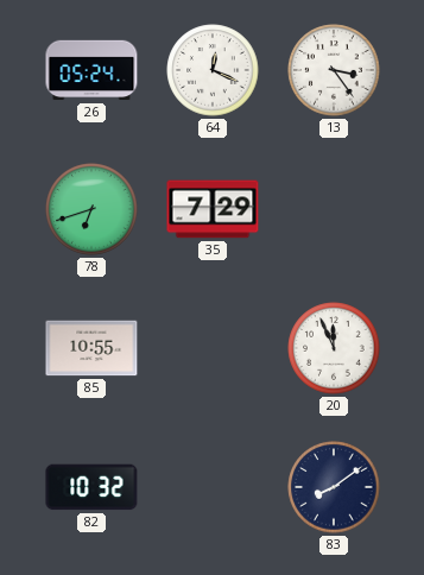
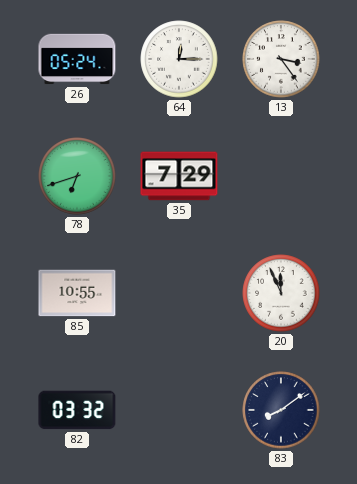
64: 12:19 -> 12:15 (179, 59)
82: 10:32 -> 03:32 (77, 410)
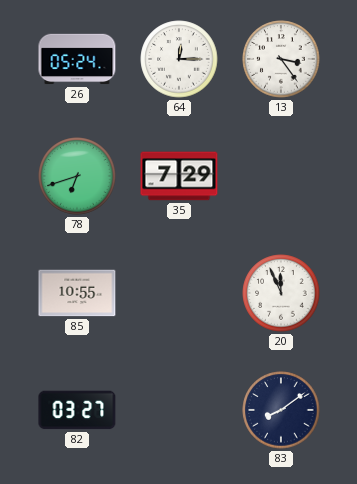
82: 03:32 -> 03:27 (77, 410)
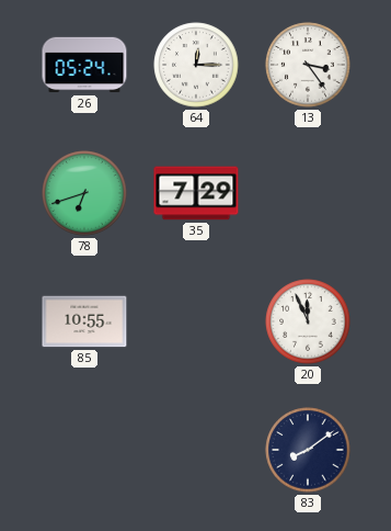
82: 03:27 -> none (77, 410)
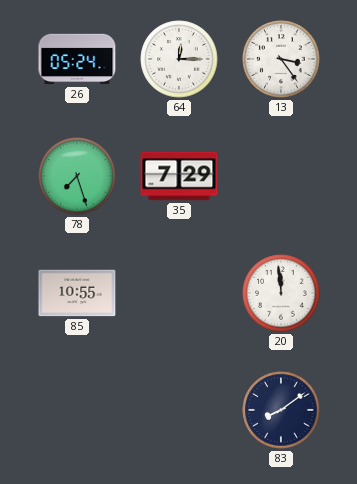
78: 6:42 -> 7:27 (77, 176)
20: 11:56 -> 11:59 (281, 293)
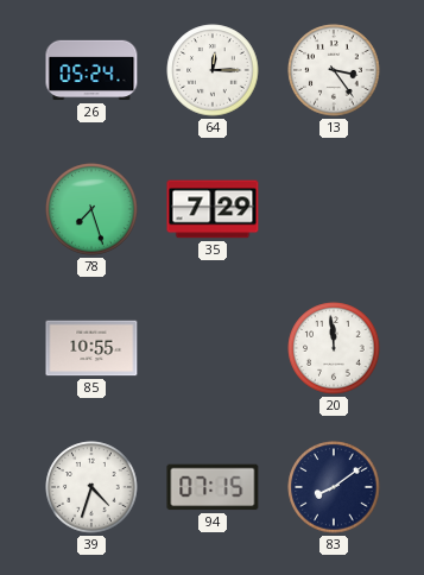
39: none -> 4:33 (91, 487)
94: none -> 07:15 (213, 487)
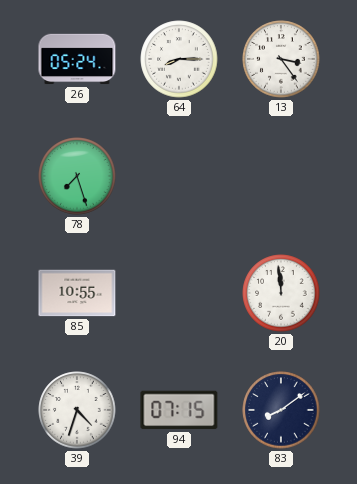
64: 12:15 -> 8:15 (179, 59)
35: 7:29 -> none (213, 209)
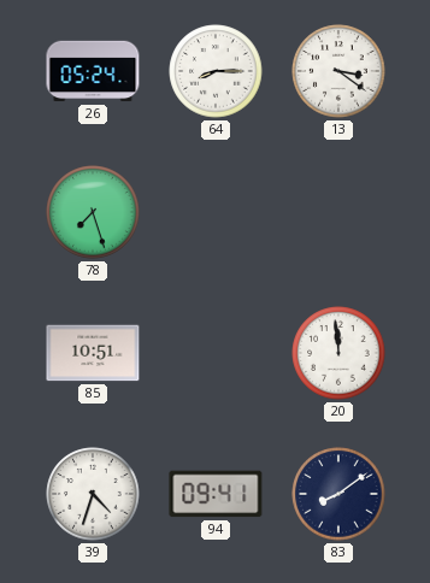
13: 3:24 -> 3:21 (338, 71)
85: 10:55 -> 10:51 (93, 353)
94: 07:15 -> 09:41 (216, 494)
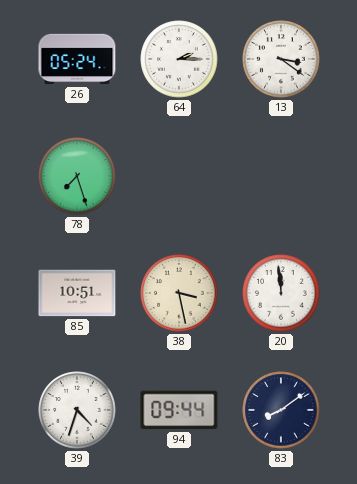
64: 8:15 -> 2:15 (179, 59)
38: none -> 3:28 (179, 293)
94: 09:41 -> 09:44 (179, 410)
